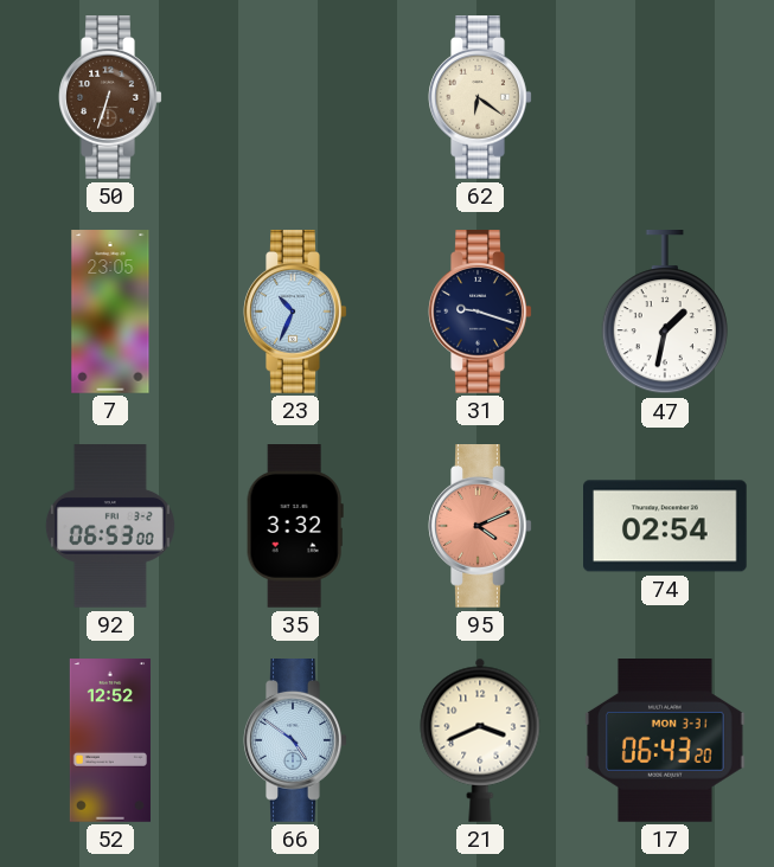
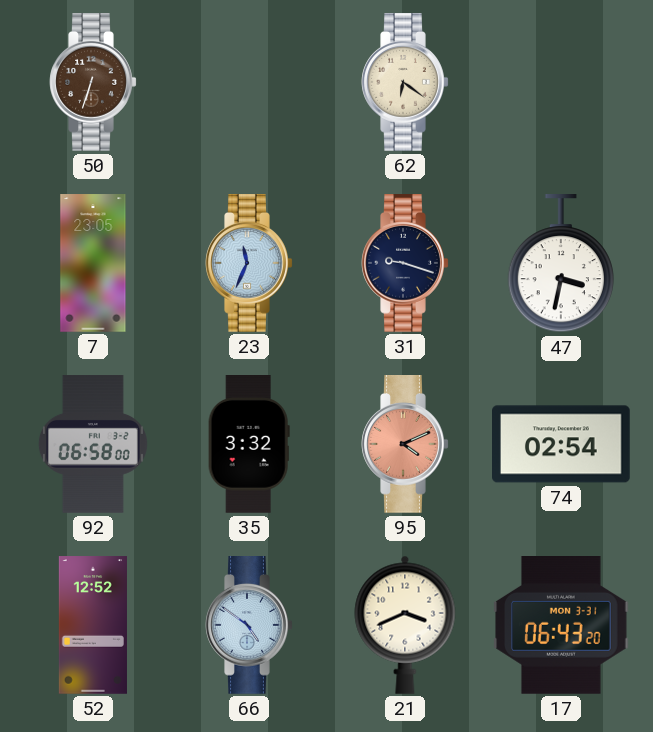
23: 10:34 -> 11:34 (249, 264)
47: 1:32 -> 3:32 (561, 264)
92: 06:53 -> 06:58 (93, 444)
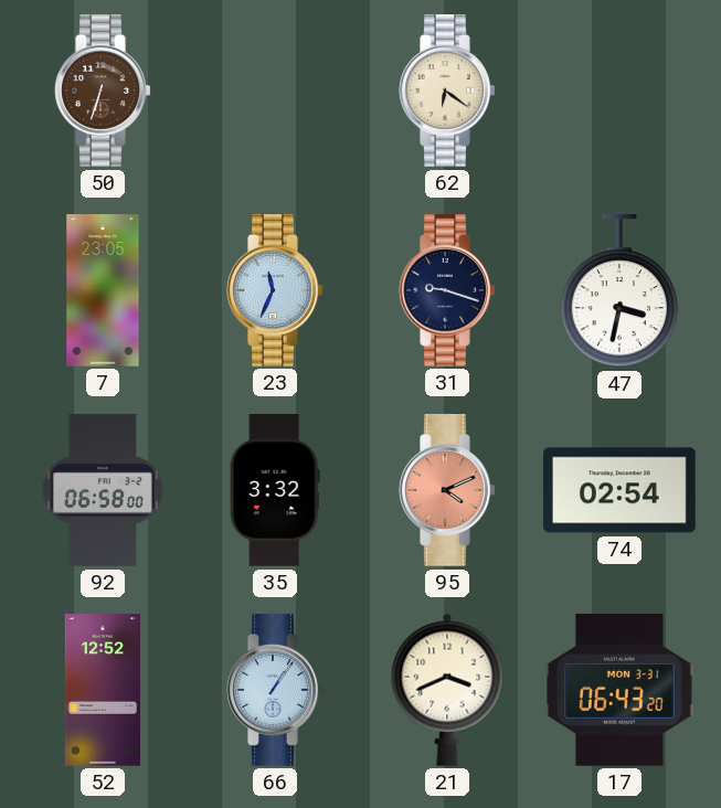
66: 4:51 -> 1:06 (275, 691)
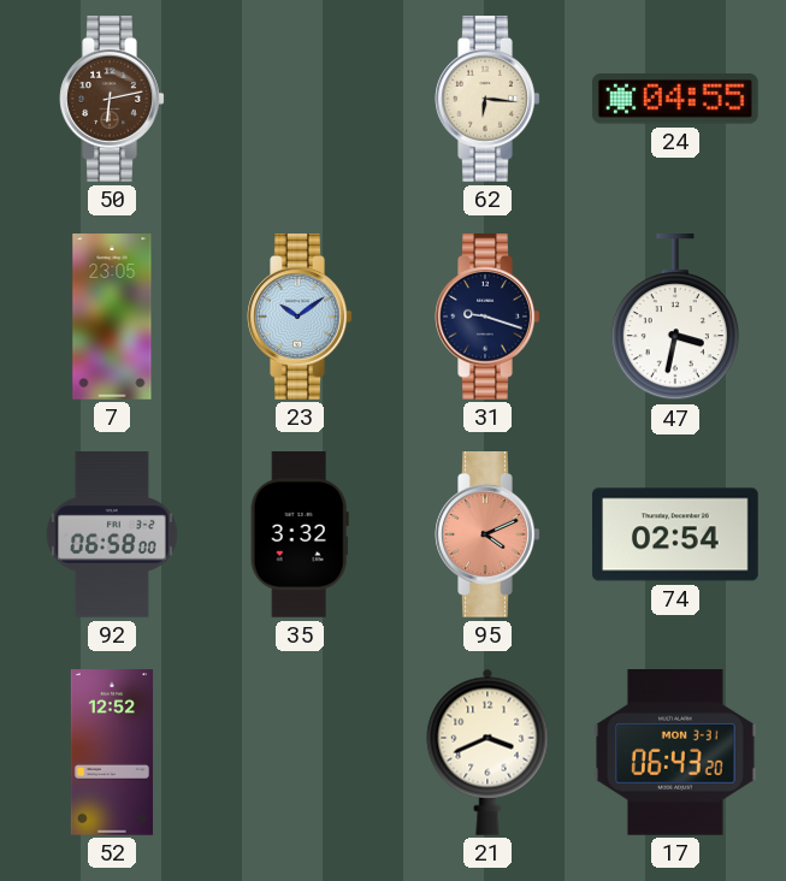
50: 6:33 -> 6:13 (112, 100)
62: 6:21 -> 6:16 (487, 100)
24: none -> 04:55 (675, 99)
23: 11:34 -> 10:09 (300, 318)
66: 1:06 -> none (275, 691)
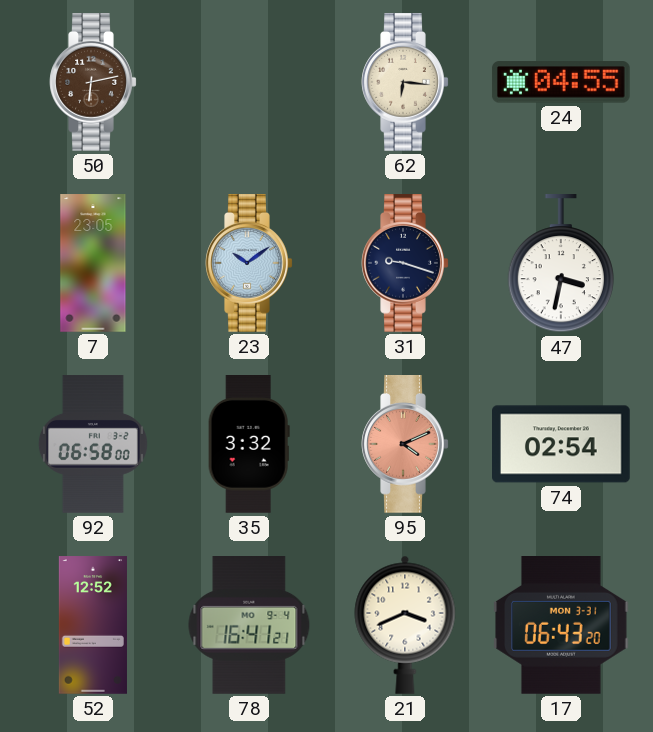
78: none -> 16:41 (249, 626)
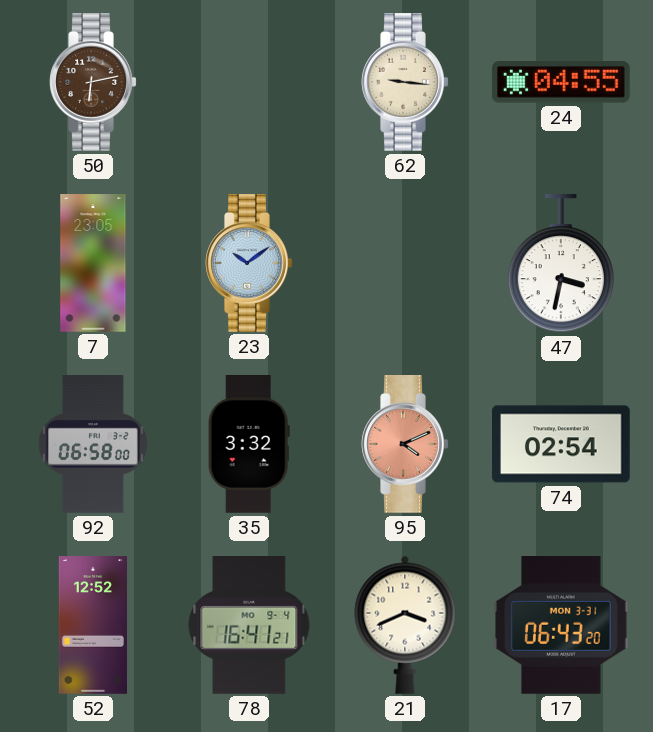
62: 6:16 -> 9:16 (405, 83)
31: 9:18 -> none (405, 264)
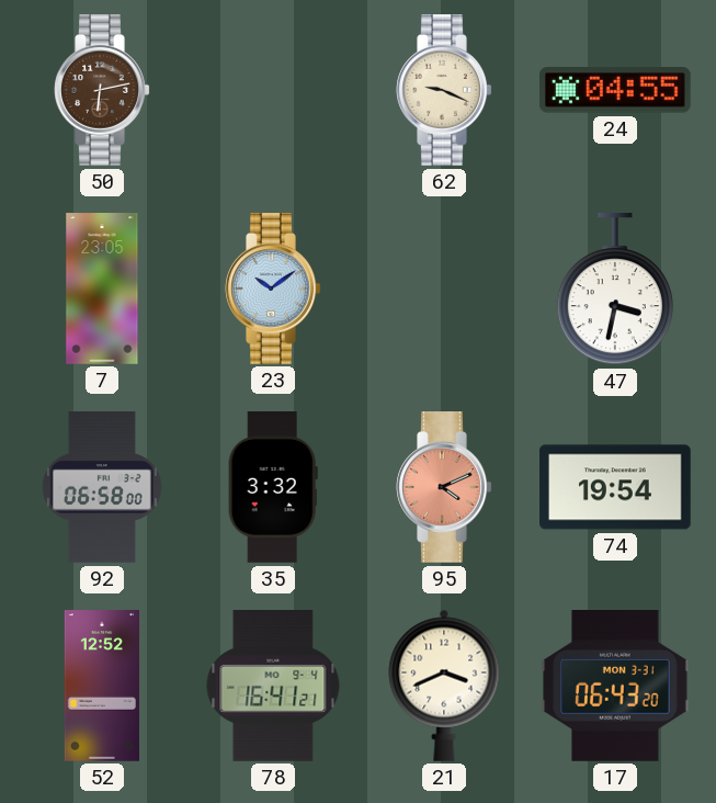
62: 9:16 -> 9:19 (444, 91)
74: 02:54 -> 19:54 (616, 487)
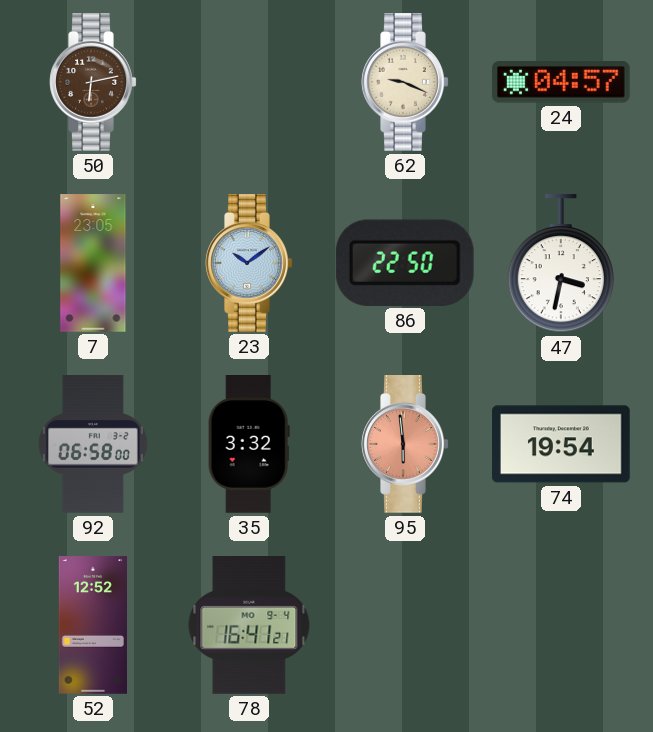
24: 04:55 -> 04:57 (561, 82)
86: none -> 22:50 (405, 263)
95: 4:11 -> 5:59 (405, 445)
21: 3:41 -> none (444, 686)
17: 06:43 -> none (615, 687)
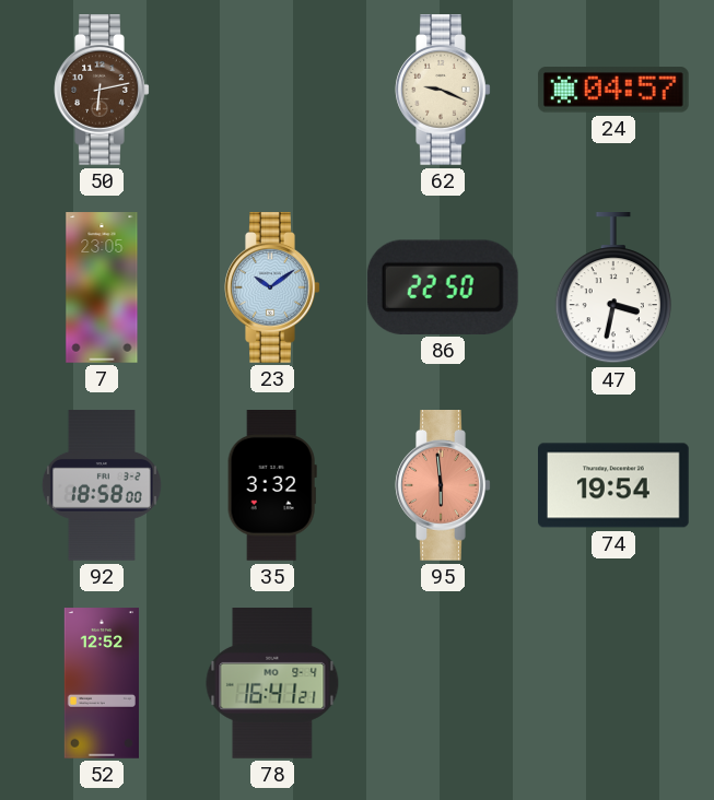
92: 06:58 -> 18:58 (102, 485)
